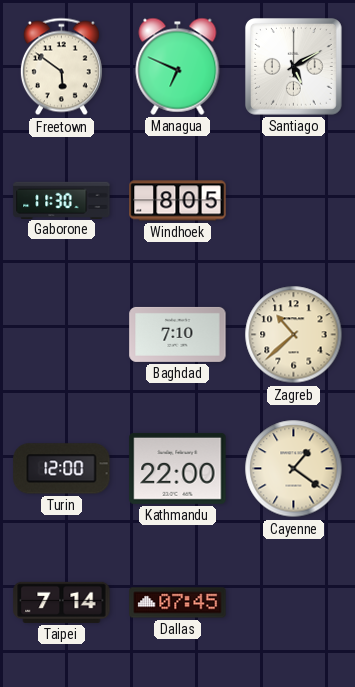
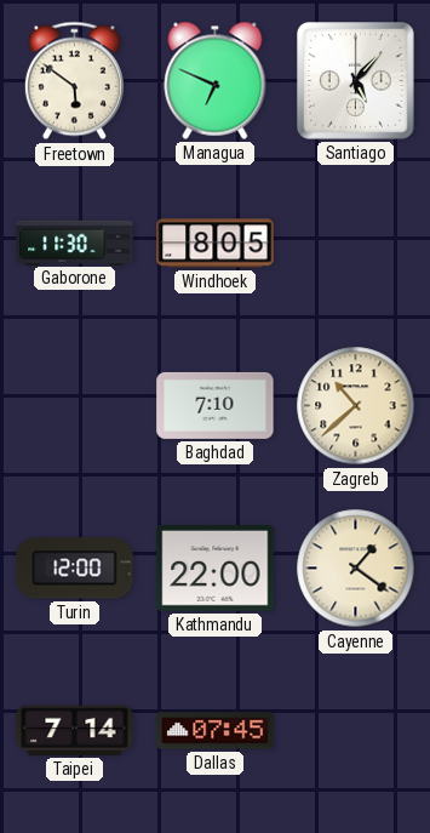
Santiago: 5:10 -> 5:07 (356, 81)
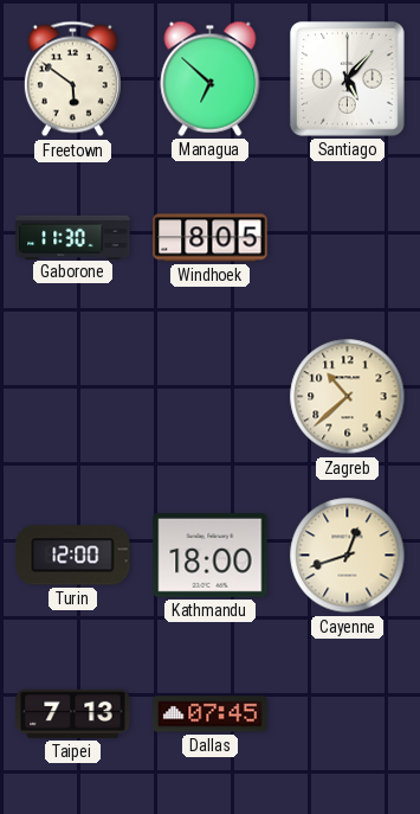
Managua: 6:49 -> 6:52 (211, 78)
Baghdad: 7:10 -> none (216, 405)
Kathmandu: 22:00 -> 18:00 (211, 555)
Cayenne: 1:21 -> 12:42 (348, 556)
Taipei: 7:14 -> 7:13 (73, 713)
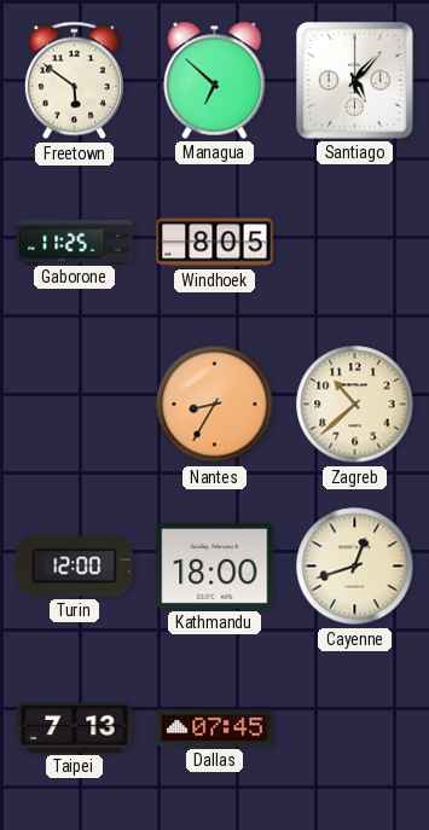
Gaborone: 11:30 -> 11:25 (75, 242)
Nantes: none -> 8:35 (215, 405)
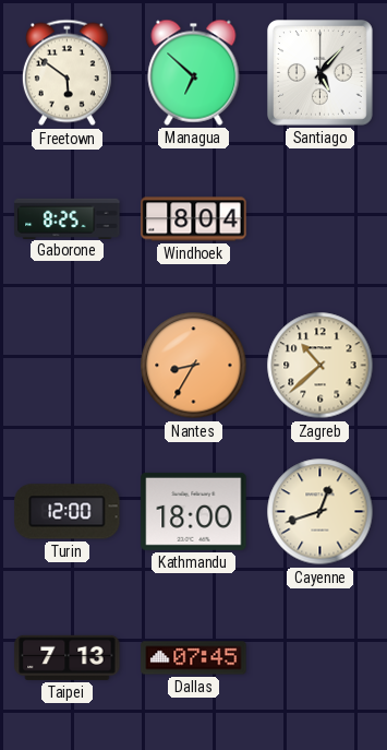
Gaborone: 11:25 -> 8:25 (68, 218)
Windhoek: 8:05 -> 8:04 (194, 219)
